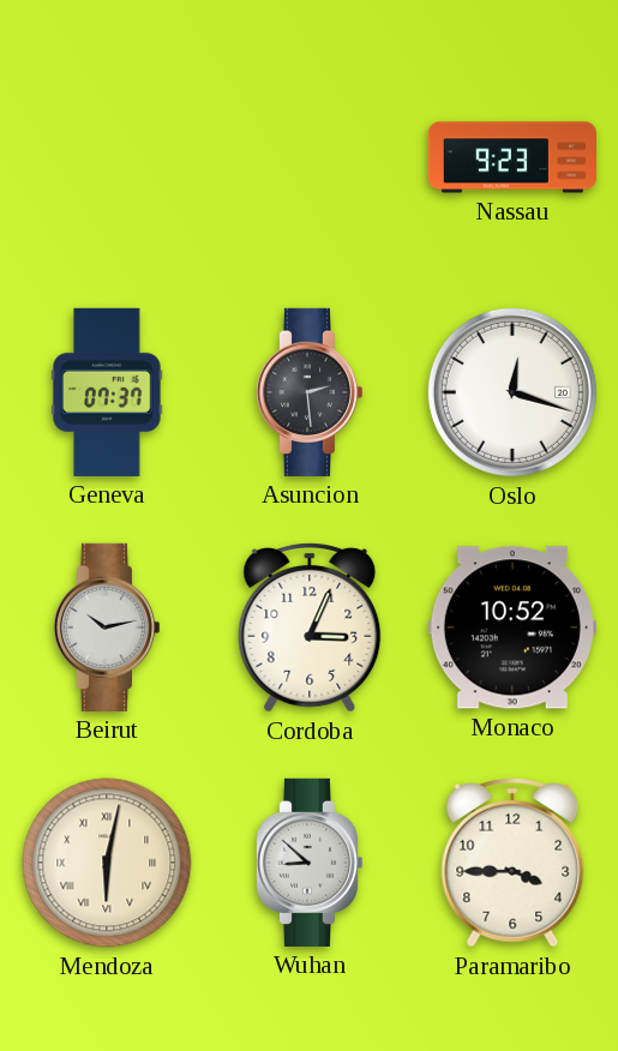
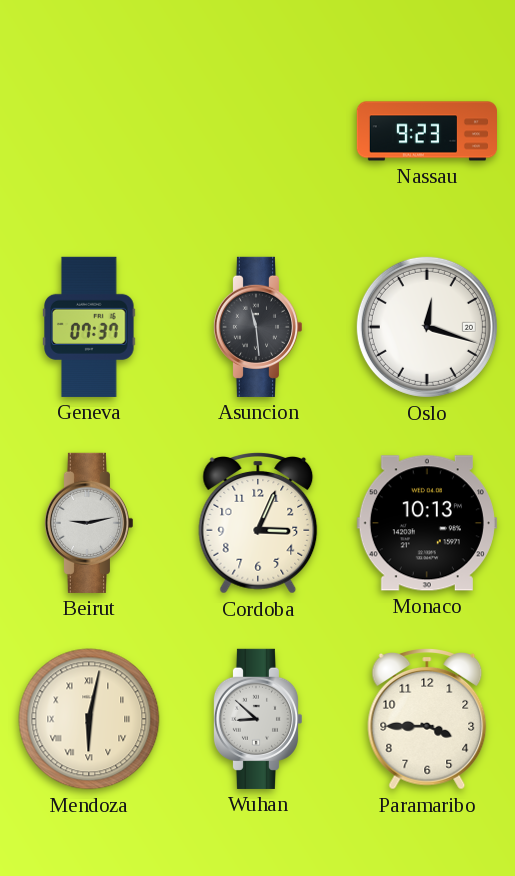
Asuncion: 2:29 -> 11:29 (257, 327)
Beirut: 10:13 -> 9:13 (88, 523)
Monaco: 10:52 -> 10:13 (427, 523)
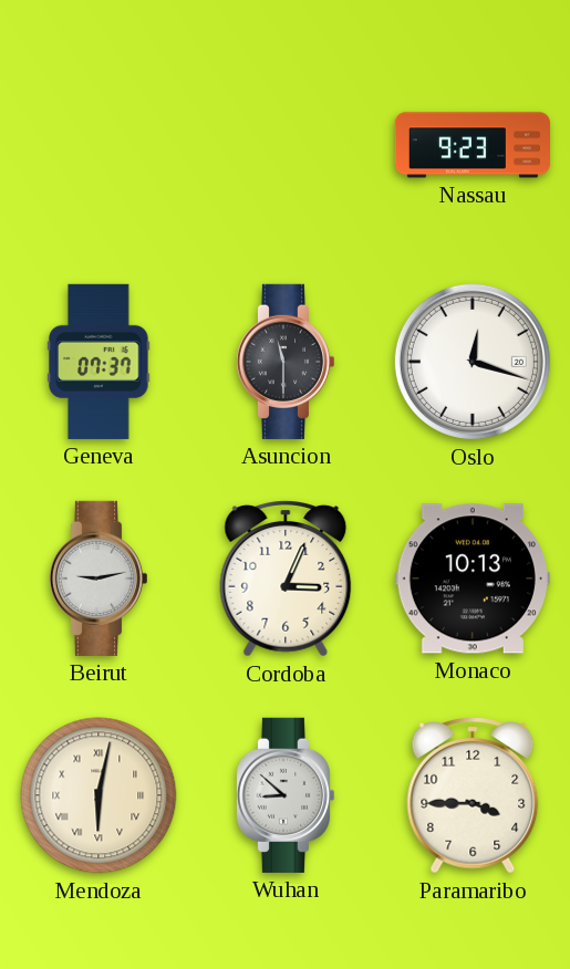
Asuncion: 11:29 -> 11:30 (284, 362)
